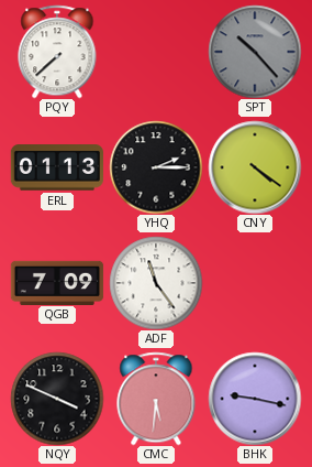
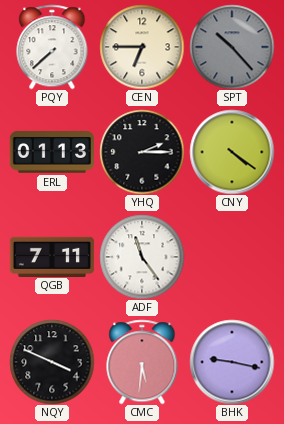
CEN: none -> 6:45 (142, 47)
QGB: 7:09 -> 7:11 (52, 256)
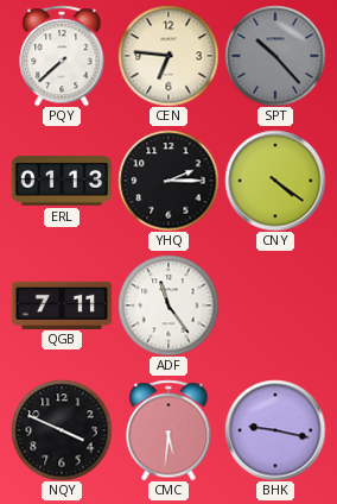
CEN: 6:45 -> 6:46 (168, 56)
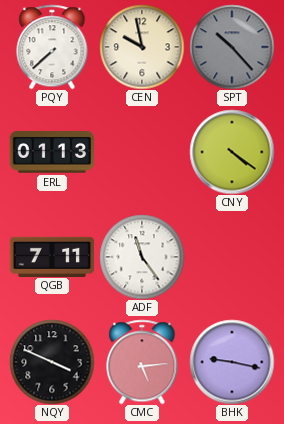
CEN: 6:46 -> 9:58 (142, 47)
YHQ: 2:15 -> none (168, 181)
CMC: 5:31 -> 5:14 (142, 362)
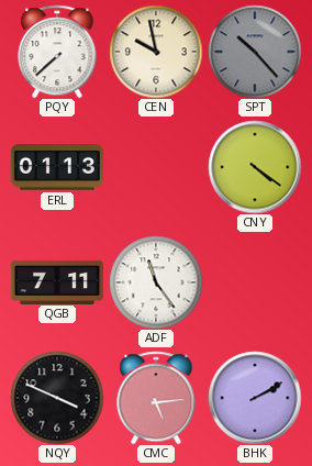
BHK: 9:17 -> 2:10 (255, 398)
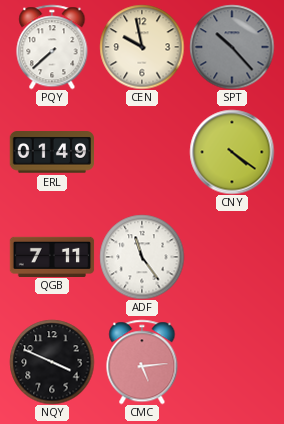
ERL: 01:13 -> 01:49 (51, 152)
BHK: 2:10 -> none (255, 398)
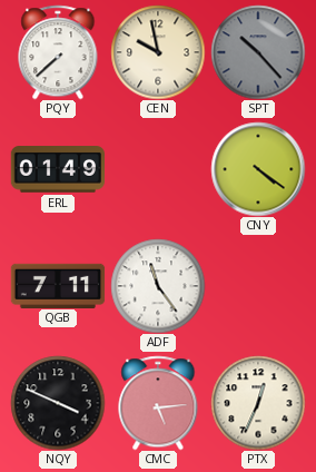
PTX: none -> 12:34 (258, 403)
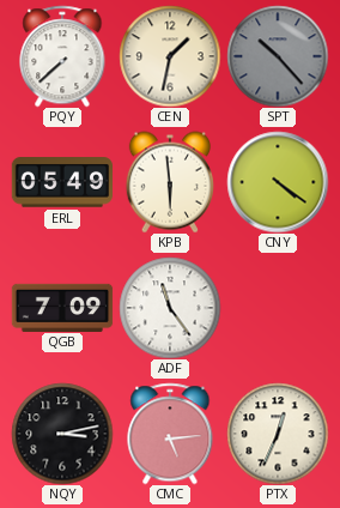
CEN: 9:58 -> 1:32 (170, 56)
ERL: 01:49 -> 05:49 (61, 182)
KPB: none -> 5:59 (170, 182)
QGB: 7:11 -> 7:09 (62, 307)
NQY: 3:49 -> 3:13 (62, 434)
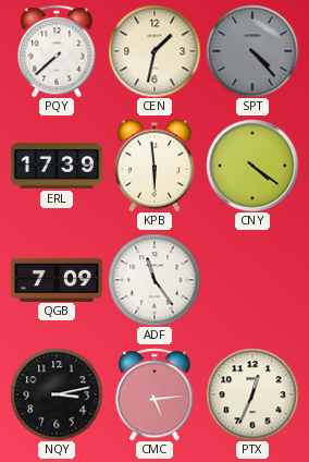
SPT: 10:23 -> 4:23 (252, 51)
ERL: 05:49 -> 17:39 (55, 166)
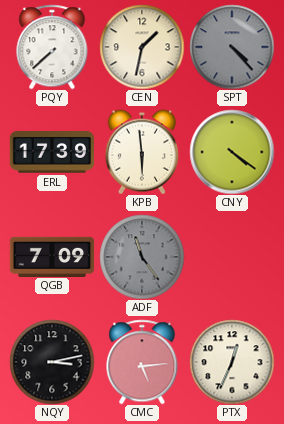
ADF dial: white -> grey (142, 257)
